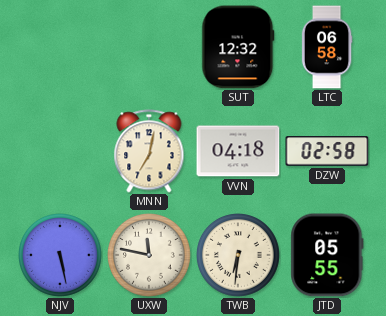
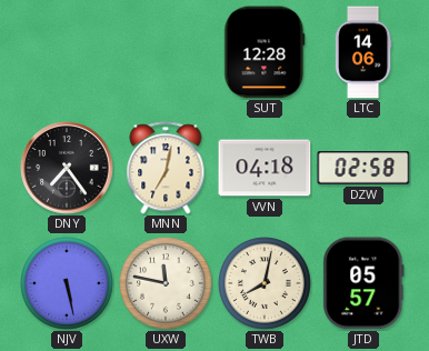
SUT: 12:32 -> 12:28 (265, 52)
LTC: 06:58 -> 14:06 (363, 52)
DNY: none -> 7:24 (67, 168)
TWB: 6:31 -> 8:02 (266, 284)
JTD: 05:55 -> 05:57 (363, 283)
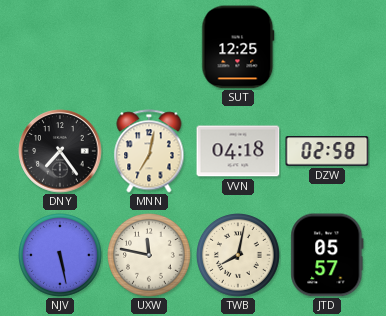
SUT: 12:28 -> 12:25 (238, 47)
LTC: 14:06 -> none (363, 52)
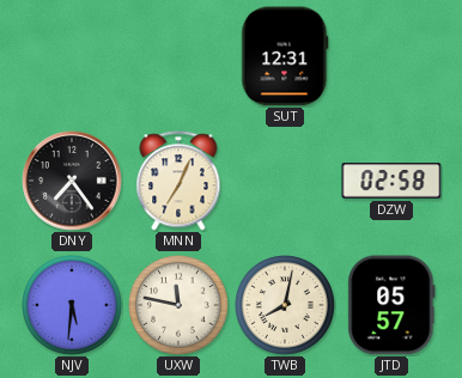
SUT: 12:25 -> 12:31 (285, 56)
MNN: 7:02 -> 7:04 (178, 181)
VVN: 04:18 -> none (238, 151)
NJV: 5:28 -> 5:31 (73, 306)
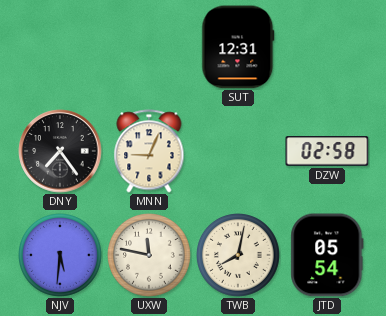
MNN: 7:04 -> 9:04 (149, 151)
JTD: 05:57 -> 05:54 (327, 255)
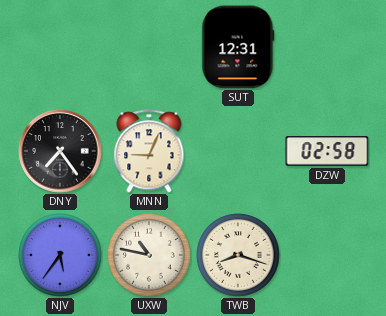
NJV: 5:31 -> 5:36 (61, 256)
UXW: 11:47 -> 10:47 (150, 256)
TWB: 8:02 -> 8:18 (239, 256)
JTD: 05:54 -> none (327, 255)
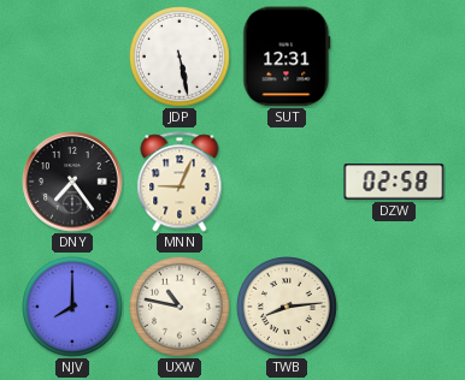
JDP: none -> 5:28 (181, 58)
NJV: 5:36 -> 8:00 (73, 308)
TWB: 8:18 -> 8:14 (288, 308)
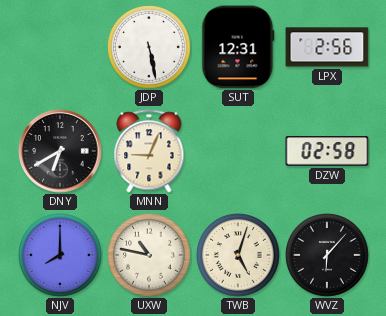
LPX: none -> 2:56 (327, 47)
DNY: 7:24 -> 6:40 (60, 151)
TWB: 8:14 -> 5:03 (239, 256)
WVZ: none -> 6:07 (328, 256)
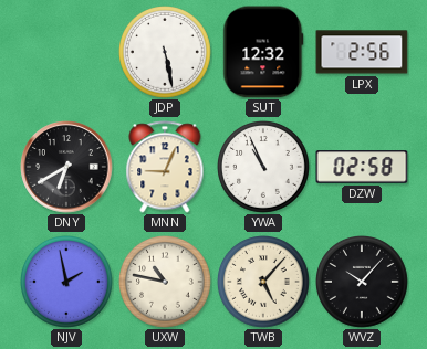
SUT: 12:31 -> 12:32 (263, 52)
YWA: none -> 10:56 (264, 168)
NJV: 8:00 -> 1:58 (67, 283)
TWB: 5:03 -> 5:07 (264, 283)
WVZ: 6:07 -> 10:07 (363, 283)
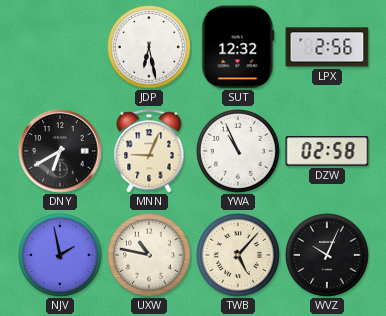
JDP: 5:28 -> 6:28 (150, 48)
WVZ: 10:07 -> 10:04 (328, 256)
